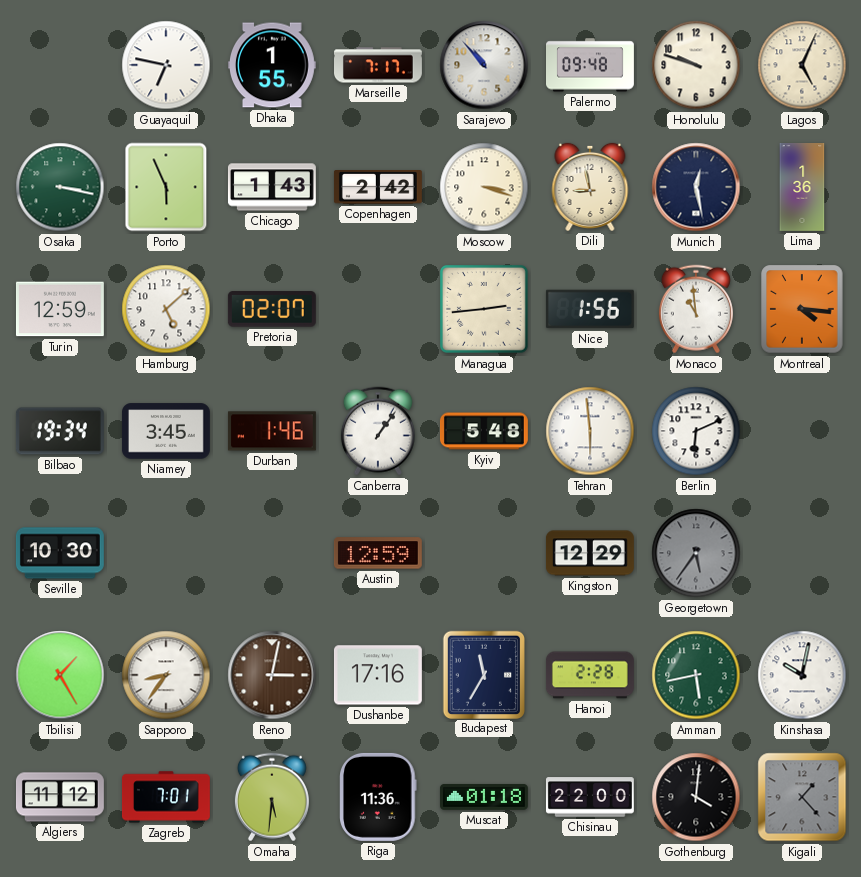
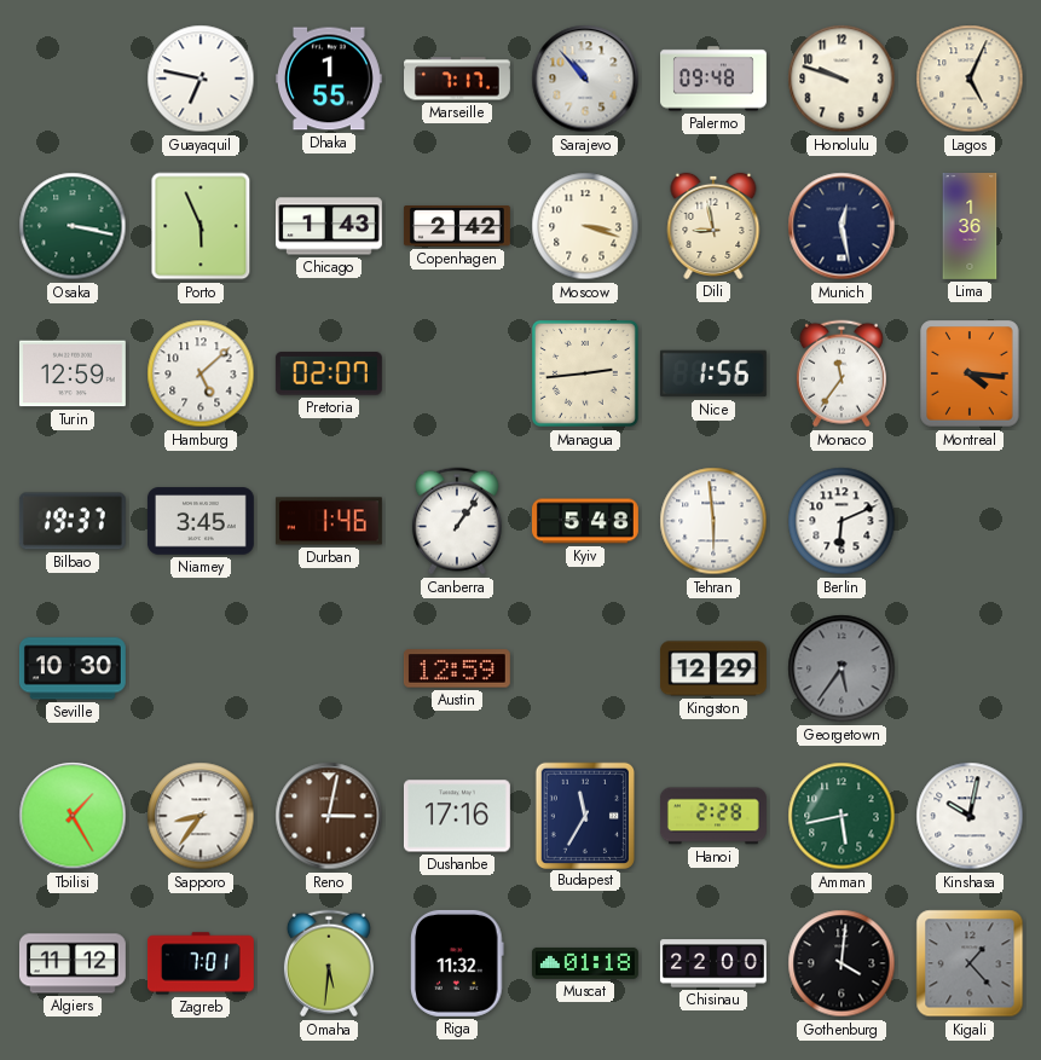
Monaco: 10:59 -> 11:36 (842, 373)
Bilbao: 19:34 -> 19:37 (73, 521)
Riga: 11:36 -> 11:32 (457, 963)
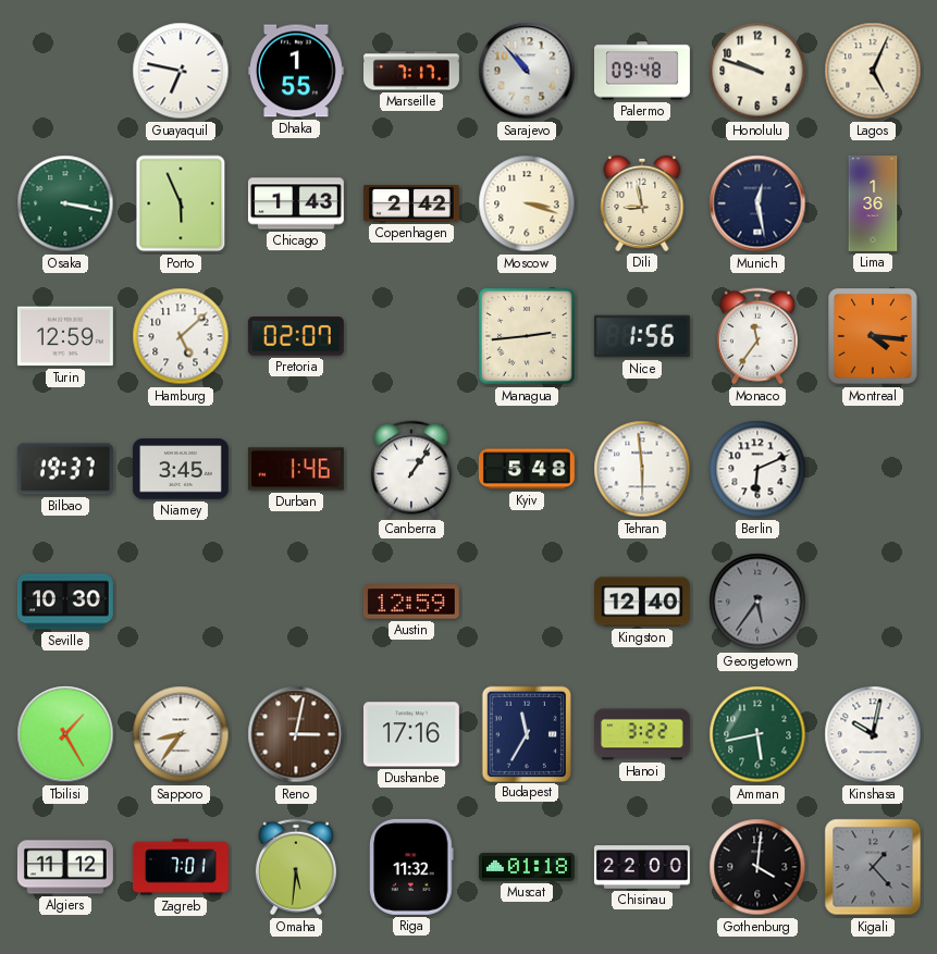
Kingston: 12:29 -> 12:40 (642, 602)
Hanoi: 2:28 -> 3:22 (642, 734)
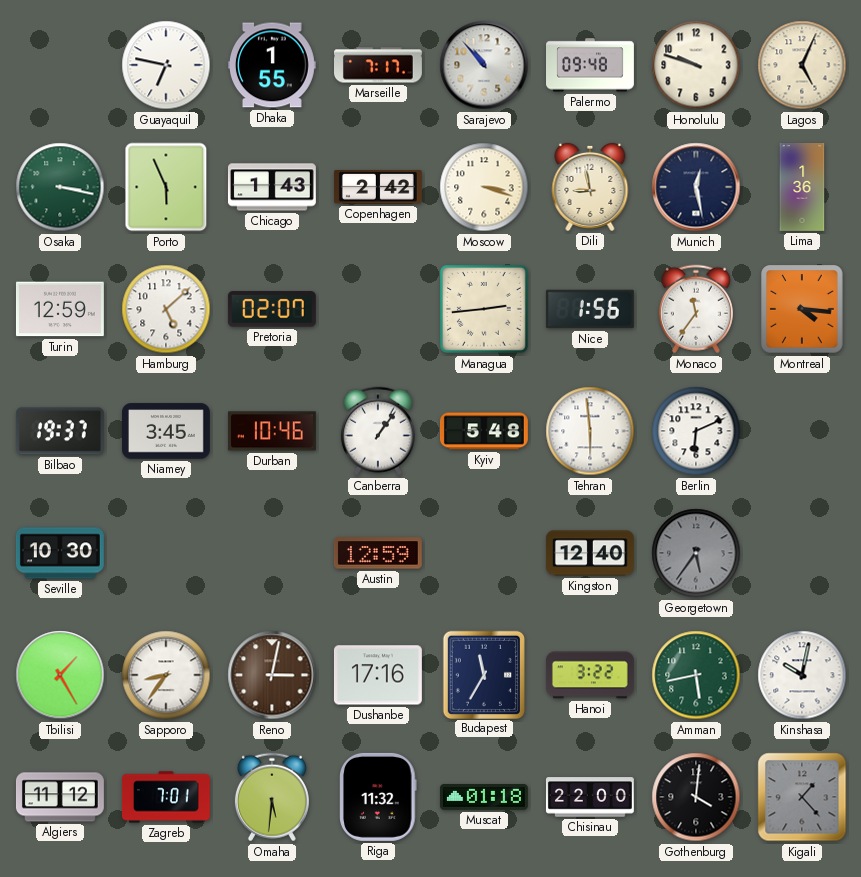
Durban: 1:46 -> 10:46 (272, 431)
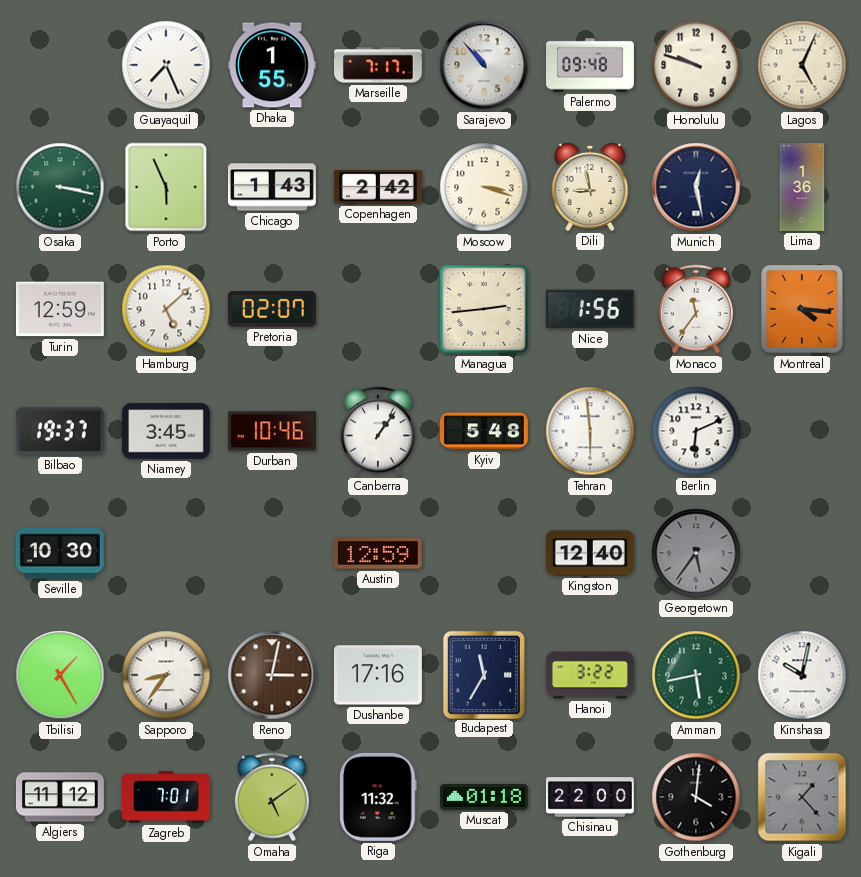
Guayaquil: 6:47 -> 7:26 (166, 65)
Omaha: 5:31 -> 5:09 (272, 797)
